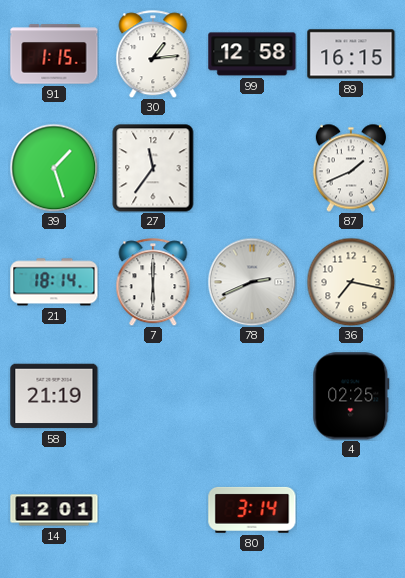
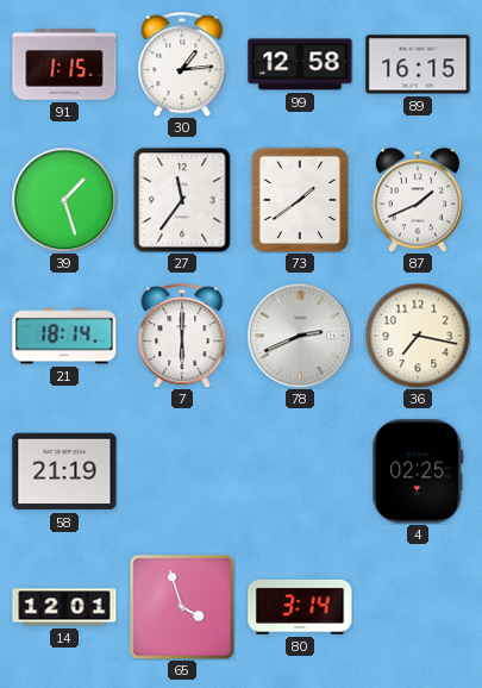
73: none -> 1:39 (300, 200)
65: none -> 3:57 (182, 607)
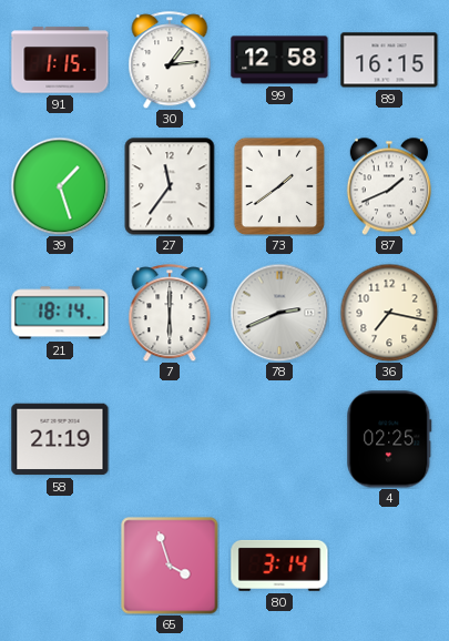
14: 12:01 -> none (64, 607)
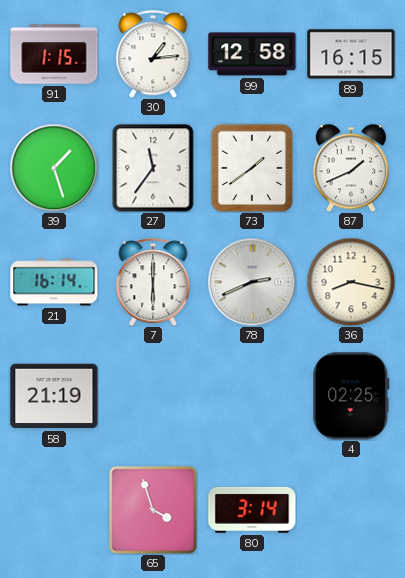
21: 18:14 -> 16:14 (54, 282)
36: 7:17 -> 8:17 (351, 282)
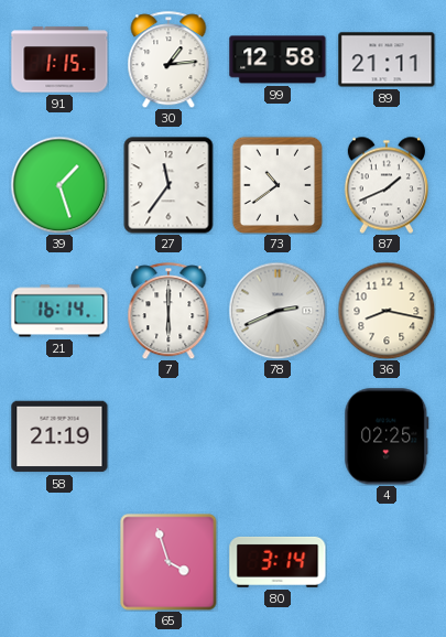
89: 16:15 -> 21:11 (387, 60)
73: 1:39 -> 10:39 (278, 185)
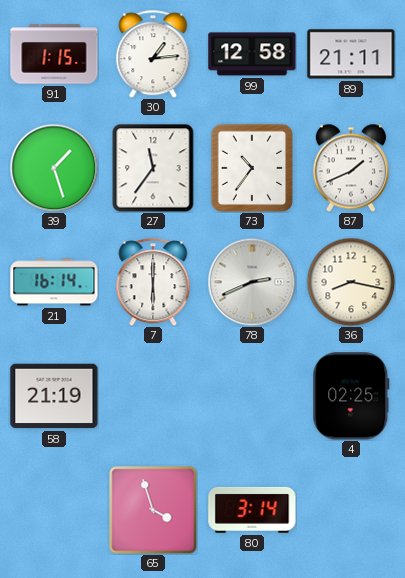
73: 10:39 -> 10:36 (252, 168)
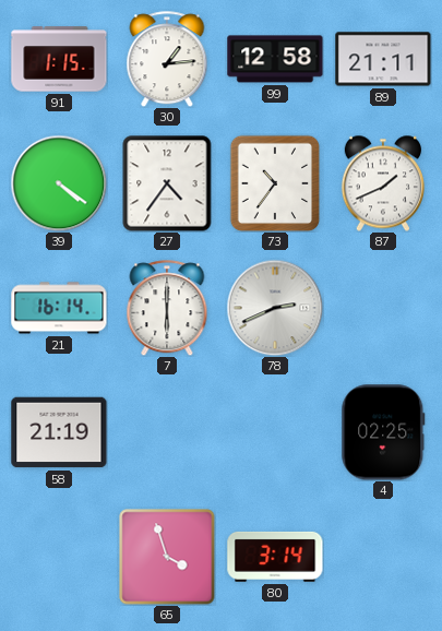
39: 1:27 -> 4:21 (59, 183)
27: 11:36 -> 4:36 (167, 183)
36: 8:17 -> none (351, 282)
